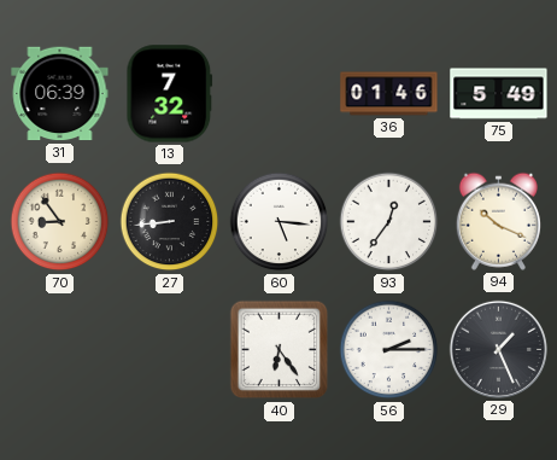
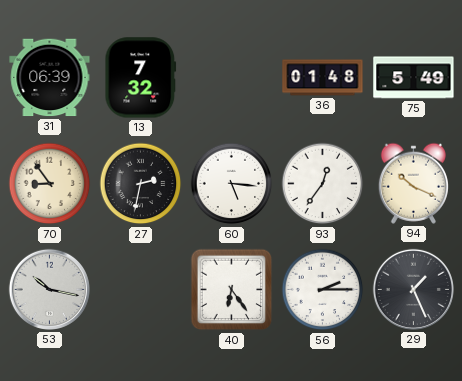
36: 01:46 -> 01:48 (323, 78)
27: 8:44 -> 2:32 (141, 184)
53: none -> 10:17 (49, 289)
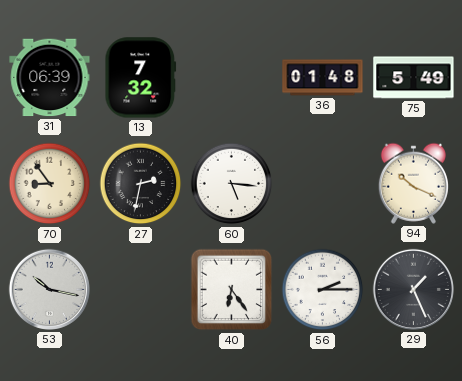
93: 12:36 -> none (323, 184)
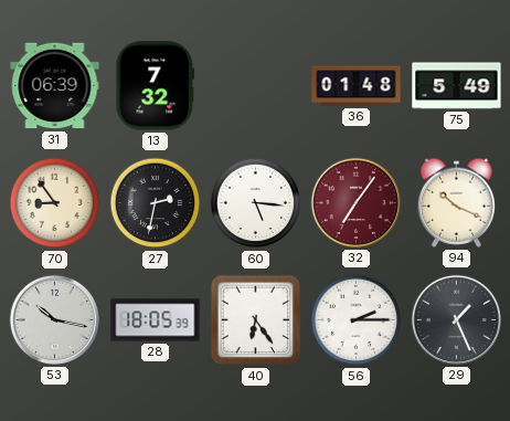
32: none -> 7:06 (355, 202)
28: none -> 18:05 (156, 320)
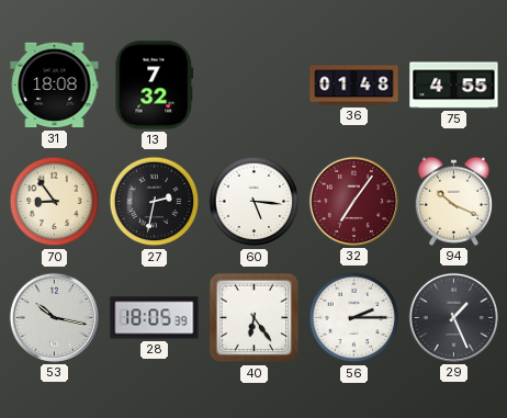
31: 06:39 -> 18:08 (55, 86)
75: 5:49 -> 4:55 (454, 86)
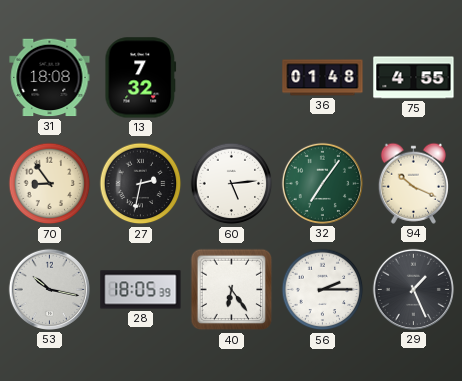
60: 5:16 -> 5:14 (232, 184)
32 dial: burgundy -> green (322, 183)
